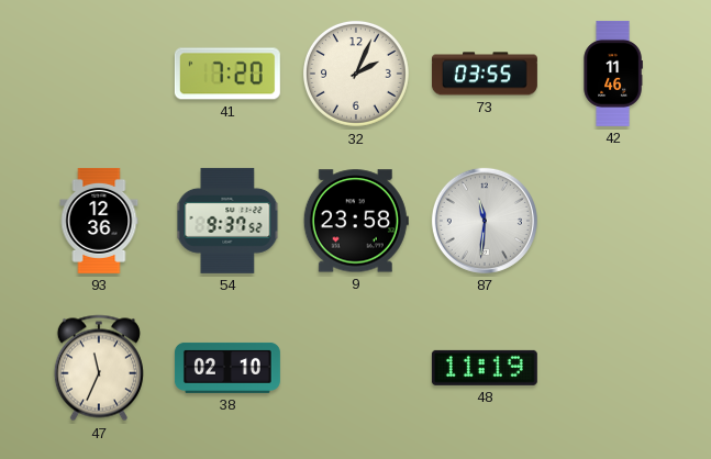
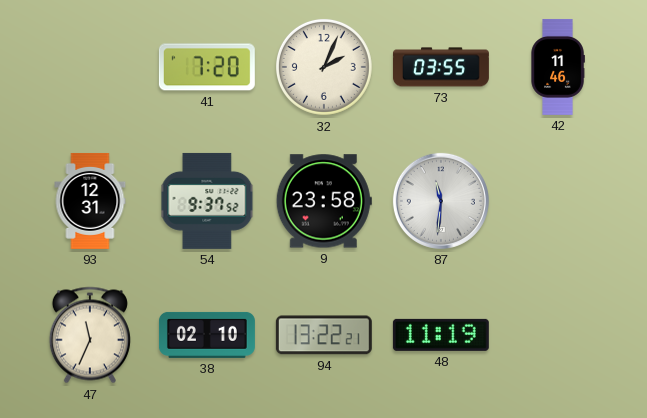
93: 12:36 -> 12:31 (90, 201)
94: none -> 13:22 (324, 335)
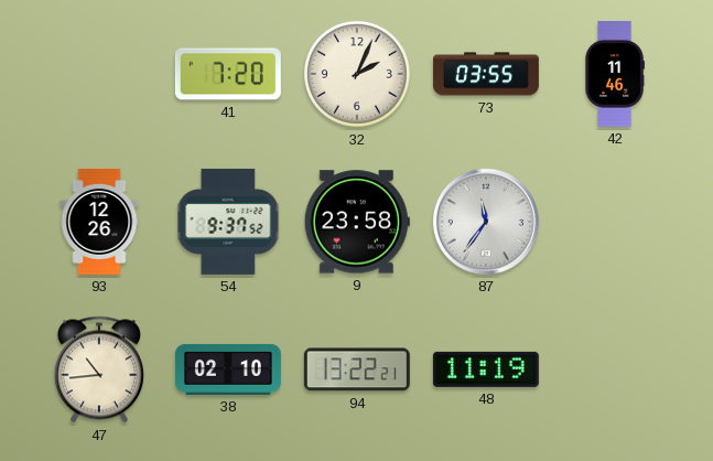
93: 12:31 -> 12:26 (99, 222)
87: 11:31 -> 11:36 (486, 222)
47: 11:34 -> 10:44 (99, 369)
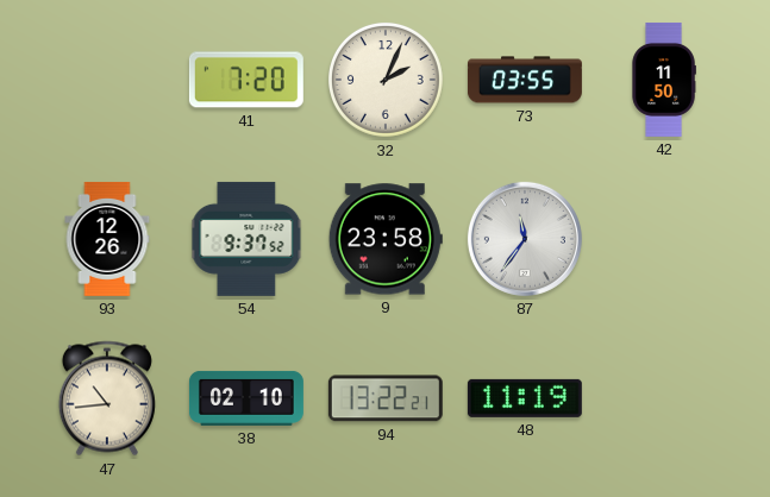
42: 11:46 -> 11:50 (664, 80)
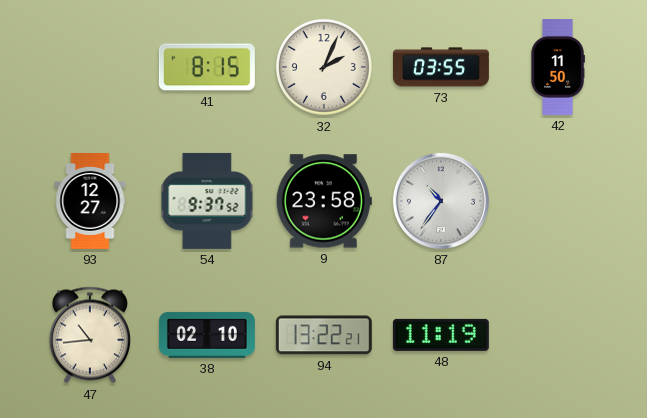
41: 7:20 -> 8:15 (207, 67)
93: 12:26 -> 12:27 (90, 201)
87: 11:36 -> 10:36 (441, 201)
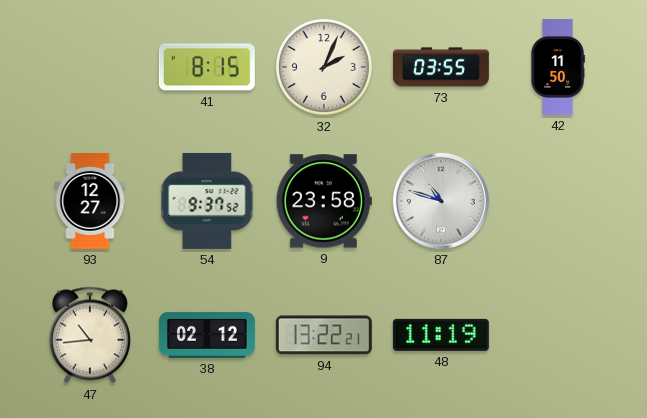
87: 10:36 -> 10:48 (441, 201)
38: 02:10 -> 02:12 (207, 335)
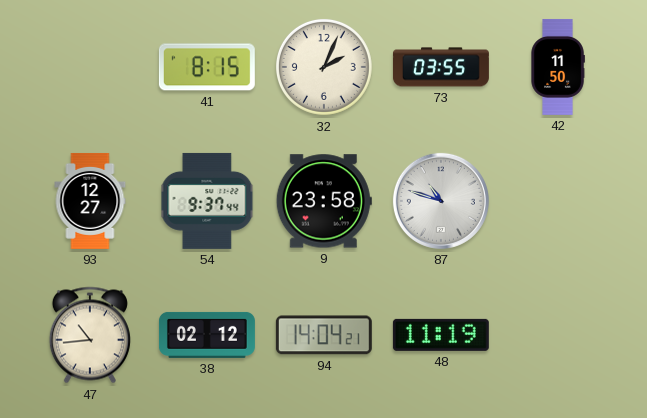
54: 9:37:52 -> 9:37:44 (207, 201)
94: 13:22 -> 14:04 (324, 335)
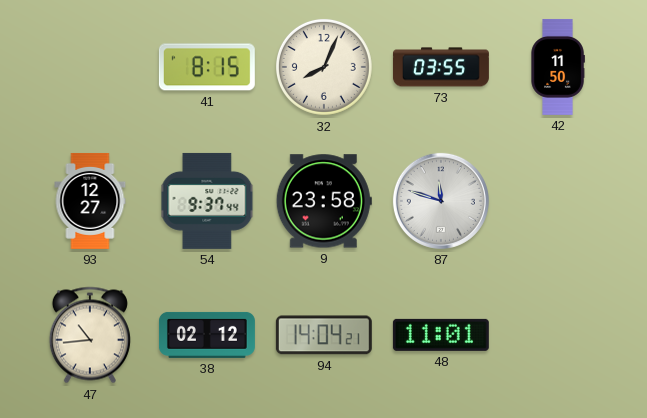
32: 2:04 -> 8:04 (324, 67)
87: 10:48 -> 11:48 (441, 201)
48: 11:19 -> 11:01 (441, 335)
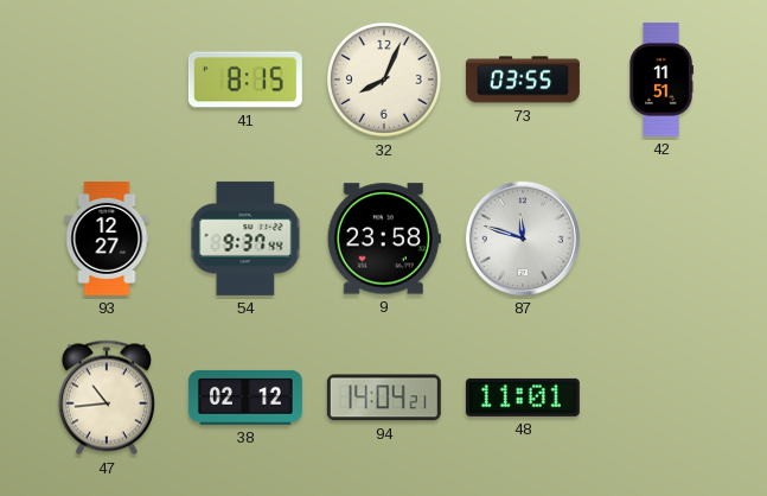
42: 11:50 -> 11:51 (661, 80)
